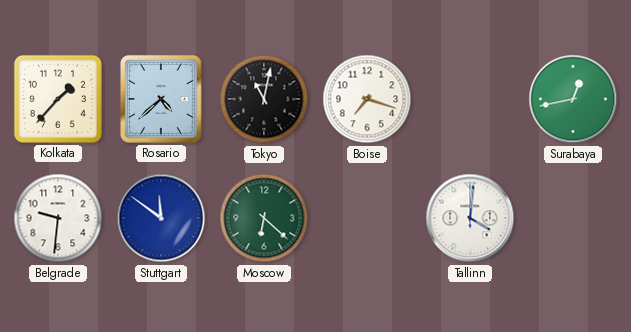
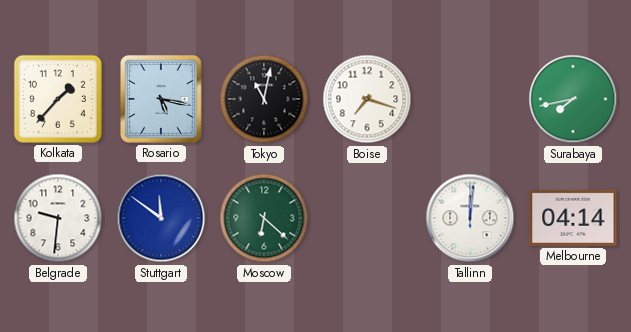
Rosario: 4:38 -> 5:17 (161, 99)
Surabaya: 12:43 -> 7:43 (573, 99)
Tallinn: 4:01 -> 12:01 (470, 218)
Melbourne: none -> 04:14 (573, 218)
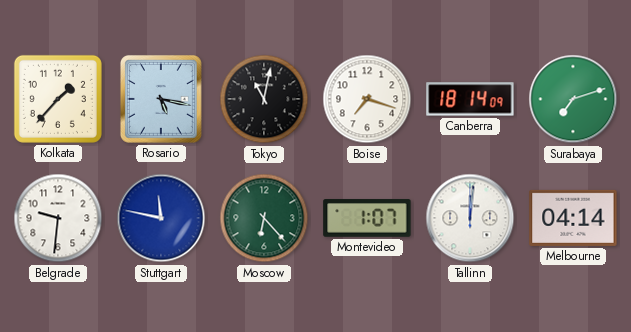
Canberra: none -> 18:14 (470, 99)
Surabaya: 7:43 -> 7:12 (573, 99)
Stuttgart: 11:51 -> 11:47 (161, 218)
Moscow: 6:22 -> 6:23 (264, 218)
Montevideo: none -> 1:07 (367, 218)
